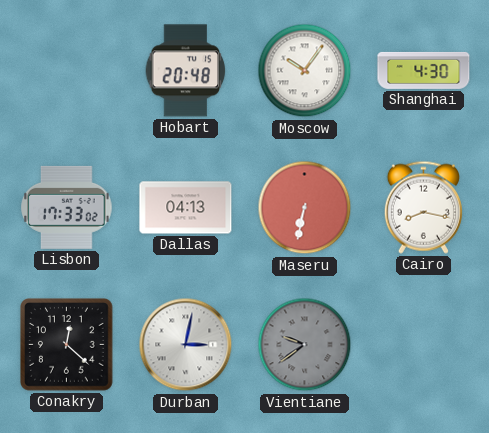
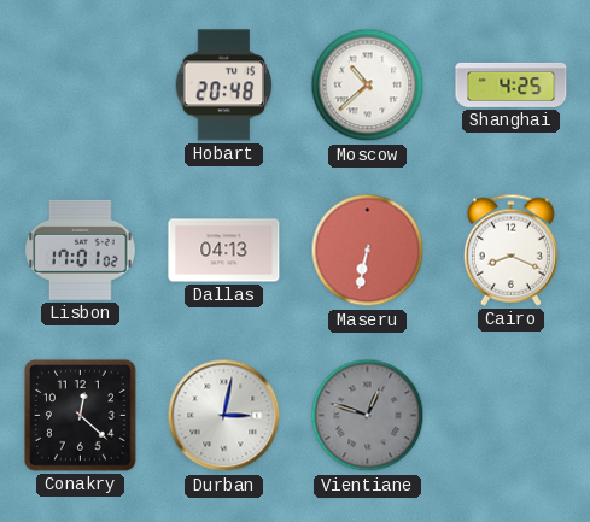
Moscow: 10:06 -> 10:38 (368, 86)
Shanghai: 4:30 -> 4:25 (512, 84)
Lisbon: 17:33 -> 17:01 (81, 250)
Cairo: 8:17 -> 8:19 (510, 250)
Vientiane: 9:39 -> 12:48 (368, 416)
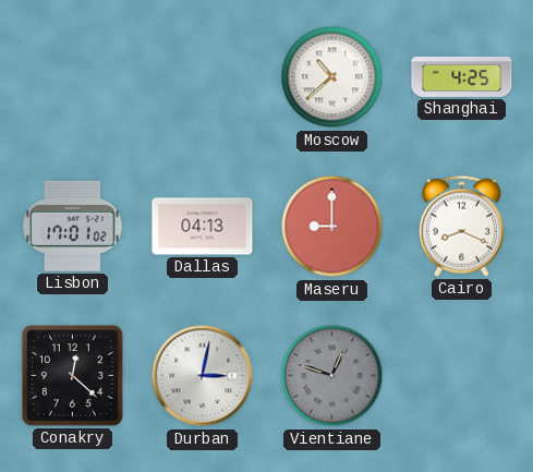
Hobart: 20:48 -> none (224, 86)
Maseru: 6:32 -> 9:00 (332, 227)
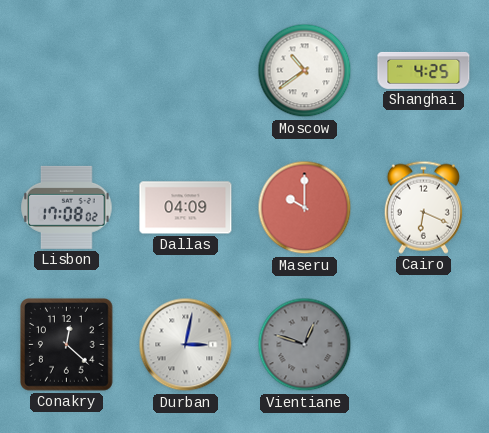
Moscow: 10:38 -> 10:39 (305, 71)
Lisbon: 17:01 -> 17:08 (67, 207)
Dallas: 04:13 -> 04:09 (186, 208)
Maseru: 9:00 -> 10:00 (305, 208)
Cairo: 8:19 -> 6:19 (423, 207)
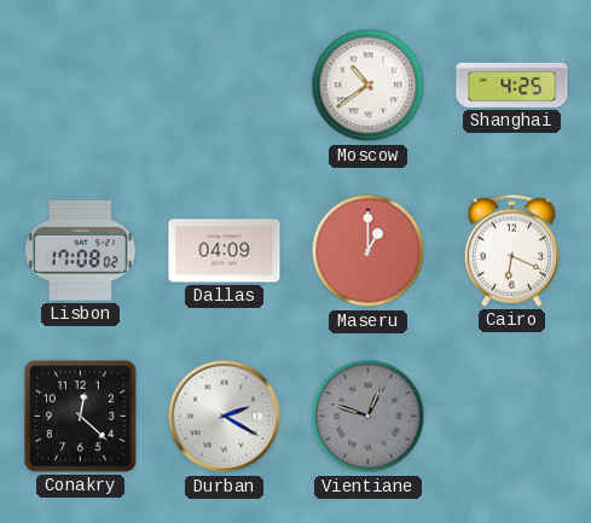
Maseru: 10:00 -> 1:00 (369, 251)
Durban: 3:02 -> 2:20 (225, 417)
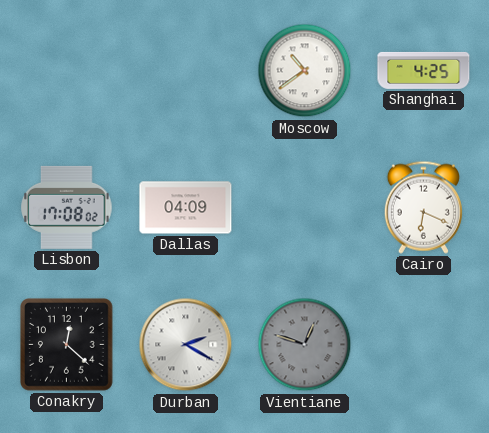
Maseru: 1:00 -> none (369, 251)
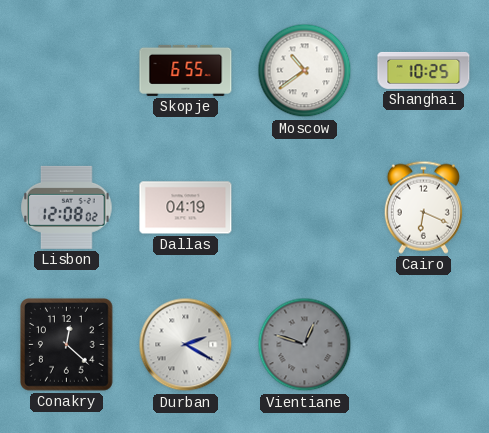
Skopje: none -> 6:55 (186, 70)
Shanghai: 4:25 -> 10:25 (424, 70)
Lisbon: 17:08 -> 12:08 (67, 207)
Dallas: 04:09 -> 04:19 (186, 208)
